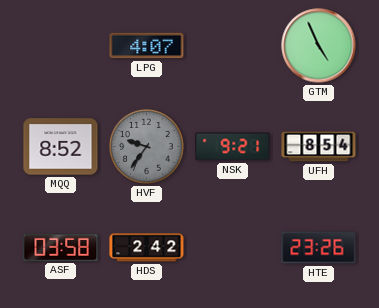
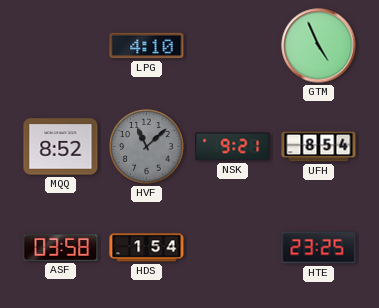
LPG: 4:07 -> 4:10 (147, 46)
HVF: 9:36 -> 11:08 (147, 147)
HDS: 2:42 -> 1:54 (147, 248)
HTE: 23:26 -> 23:25 (319, 248)
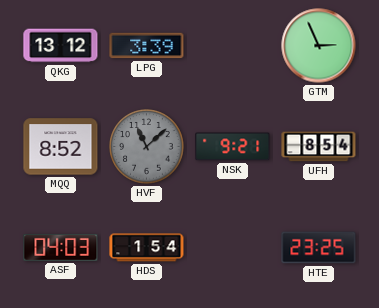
QKG: none -> 13:12 (61, 46)
LPG: 4:10 -> 3:39 (147, 46)
GTM: 4:56 -> 2:56 (319, 46)
ASF: 03:58 -> 04:03 (61, 247)
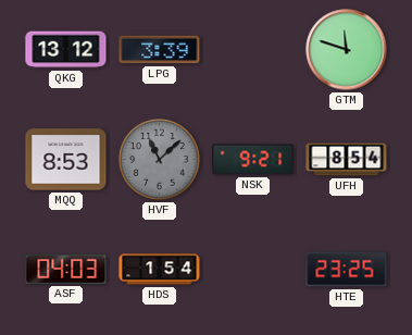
GTM: 2:56 -> 11:48 (347, 50)
MQQ: 8:52 -> 8:53 (66, 160)
